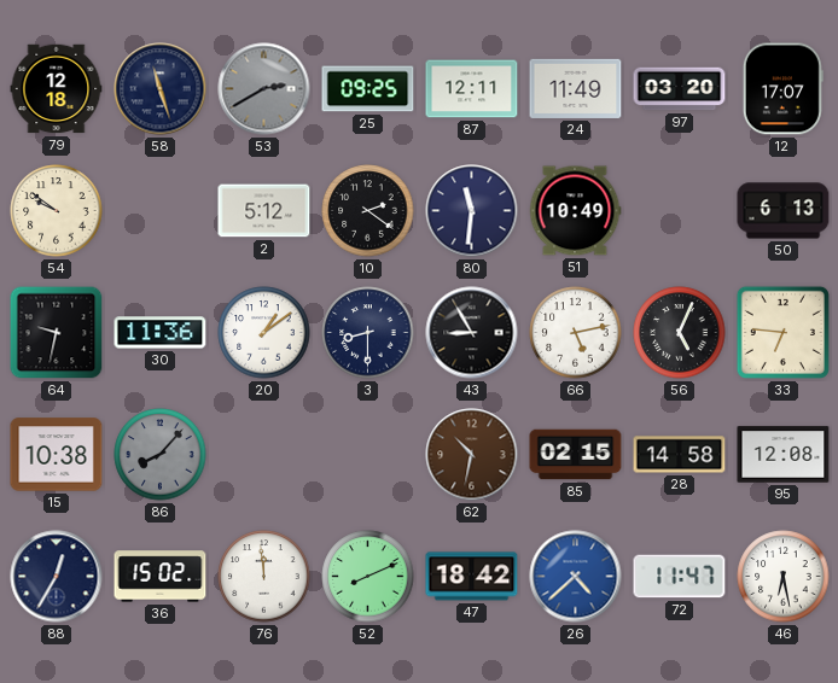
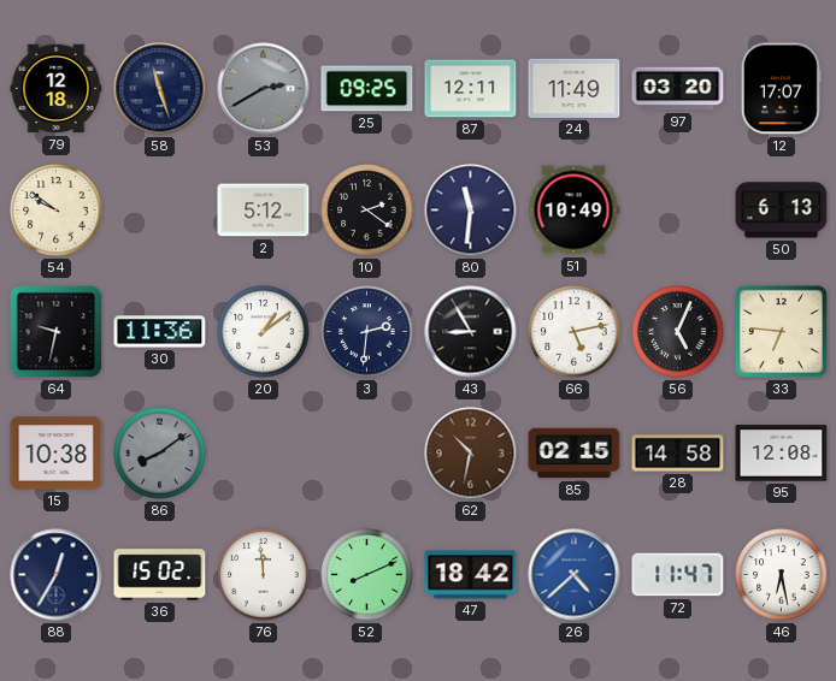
3: 8:30 -> 2:31 (367, 332)
86: 8:07 -> 8:09 (160, 454)
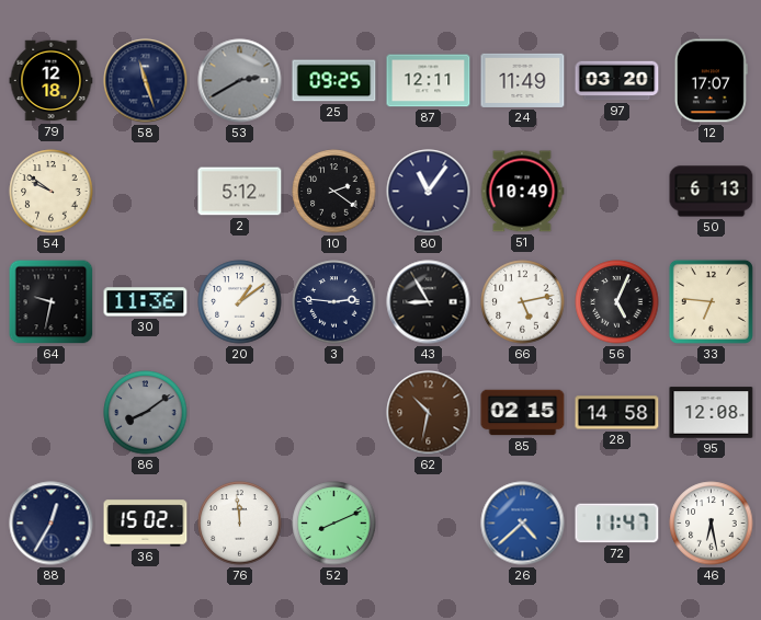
80: 11:31 -> 11:06 (429, 192)
3: 2:31 -> 2:46 (334, 302)
15: 10:38 -> none (57, 454)
47: 18:42 -> none (471, 575)
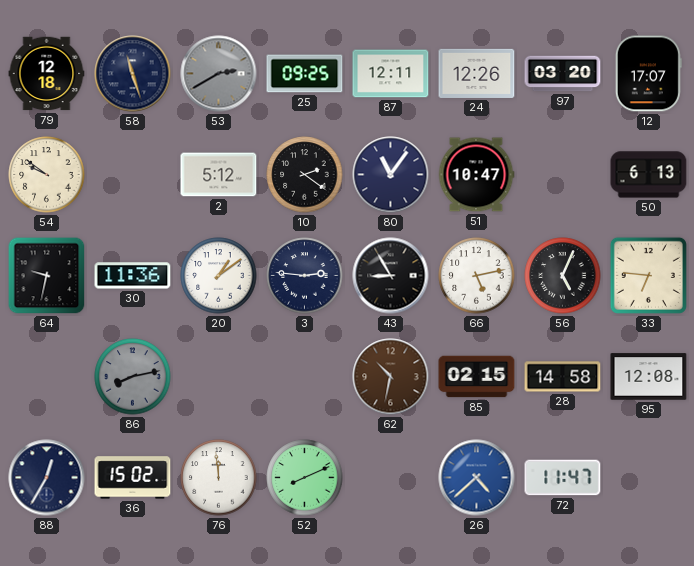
24: 11:49 -> 12:26 (477, 73)
51: 10:49 -> 10:47 (476, 175)
86: 8:09 -> 8:13 (133, 377)
46: 6:28 -> none (712, 524)
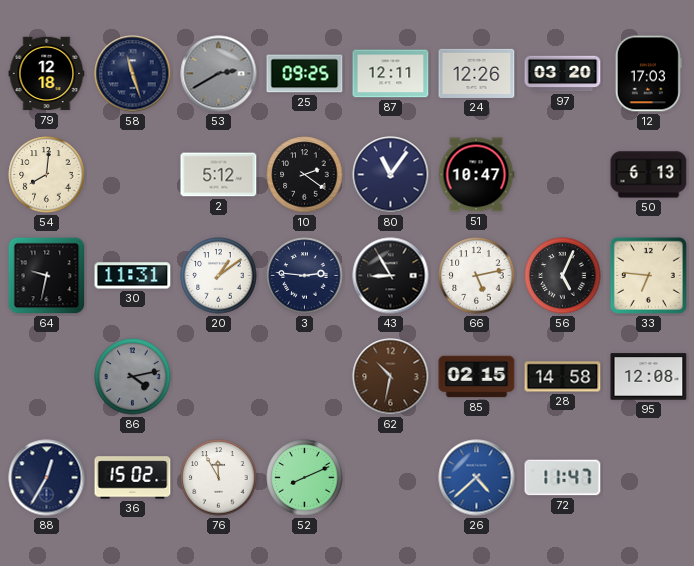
12: 17:07 -> 17:03 (648, 74)
54: 9:51 -> 8:01 (47, 175)
30: 11:36 -> 11:31 (133, 276)
86: 8:13 -> 4:13 (133, 377)
76: 11:59 -> 11:55 (219, 478)
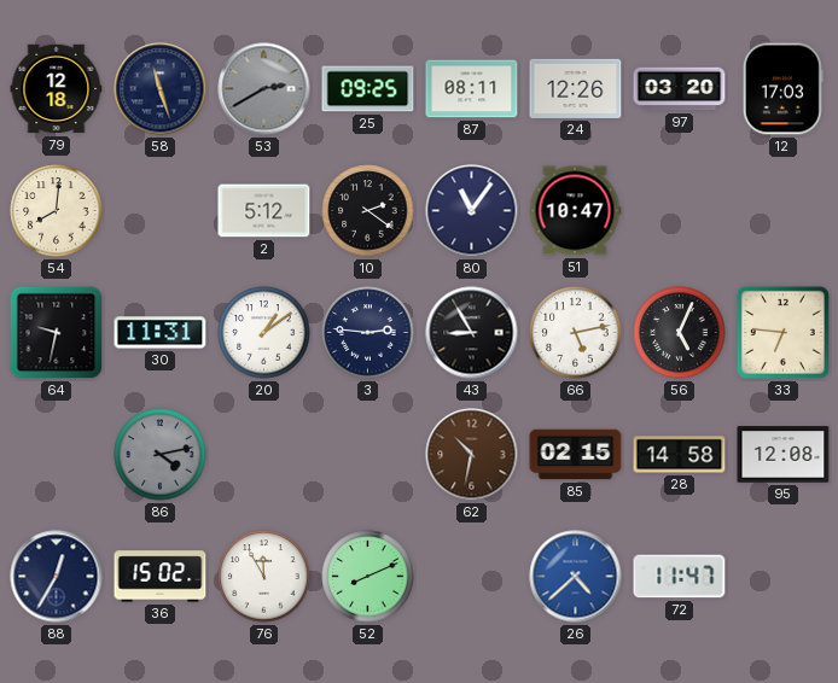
87: 12:11 -> 08:11 (472, 89)
50: 6:13 -> none (649, 175)
